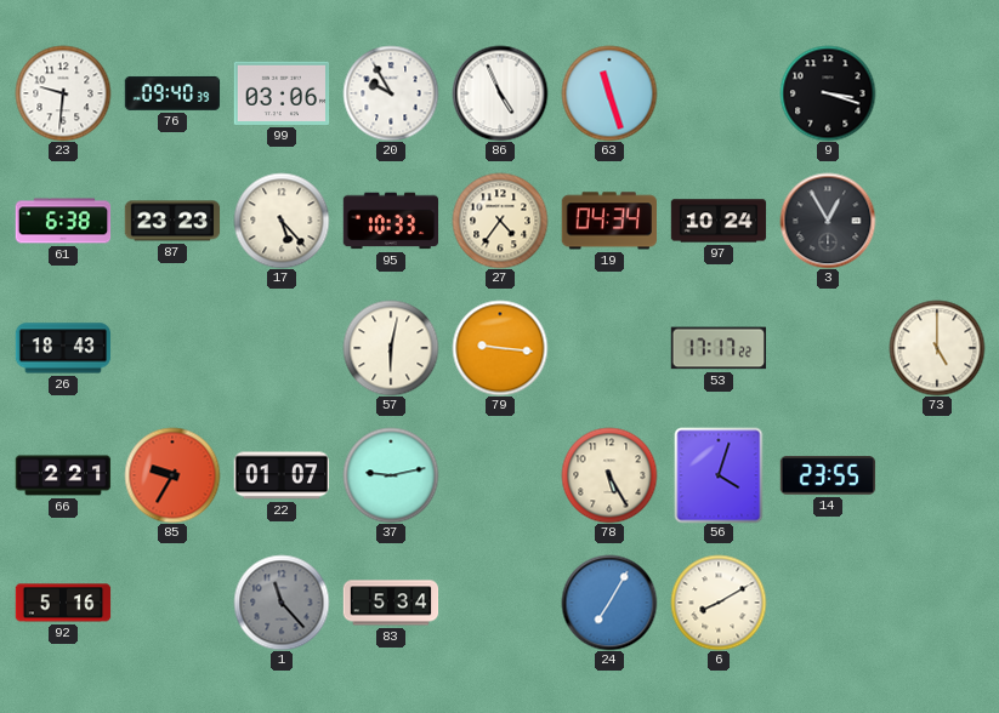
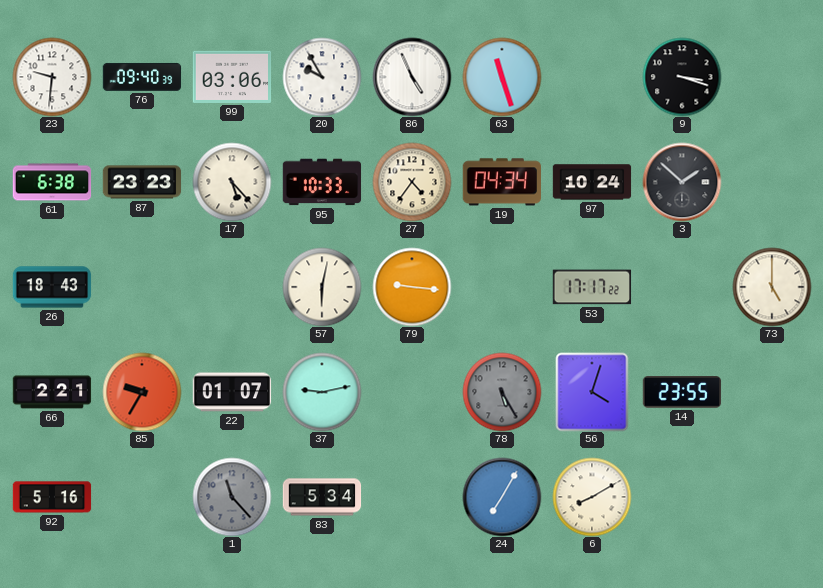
3: 12:55 -> 1:52 (682, 182)
78 dial: cream -> grey (502, 392)
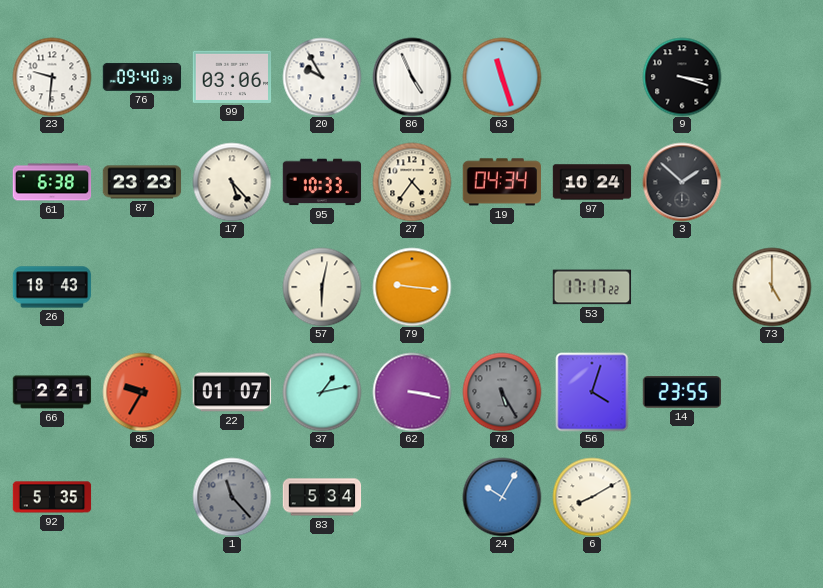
37: 9:13 -> 1:13 (322, 392)
62: none -> 3:17 (412, 392)
92: 5:16 -> 5:35 (52, 497)
24: 7:05 -> 10:05 (502, 497)
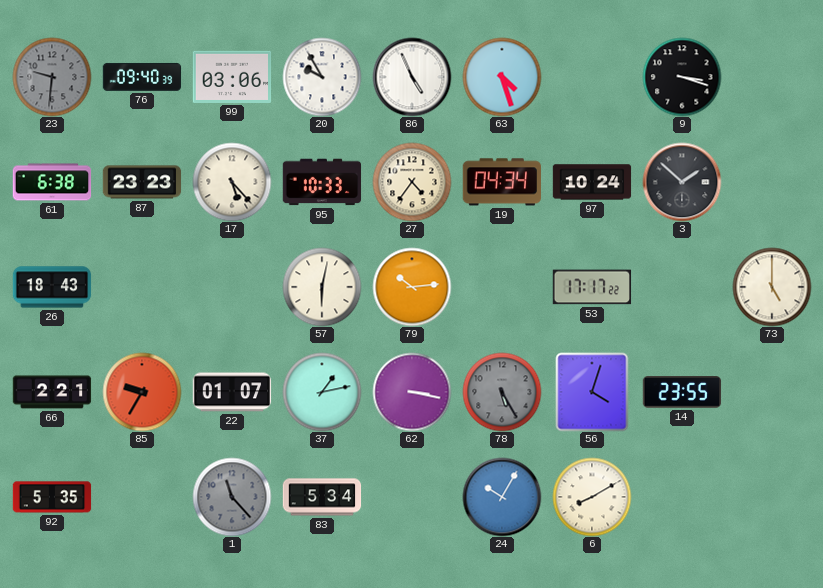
23 dial: white -> grey (52, 77)
63: 11:27 -> 4:27 (502, 77)
79: 9:16 -> 10:14 (412, 287)
